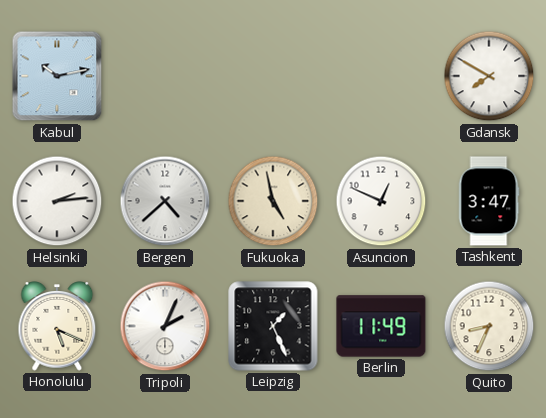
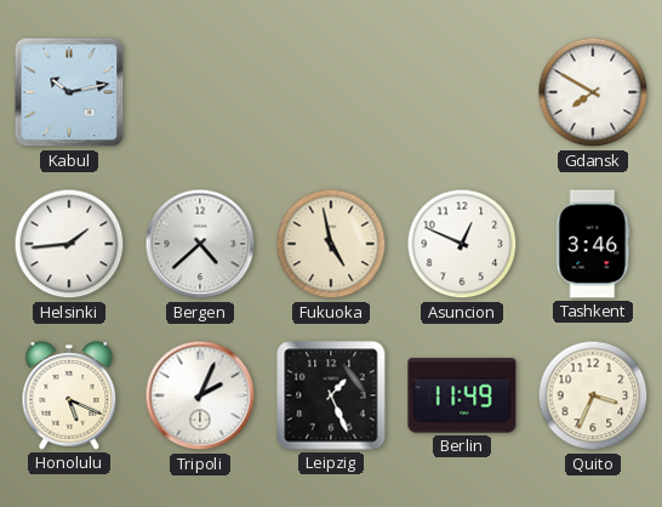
Helsinki: 2:14 -> 1:44 (69, 244)
Tashkent: 3:47 -> 3:46 (593, 244)
Quito: 8:34 -> 3:34 (593, 395)
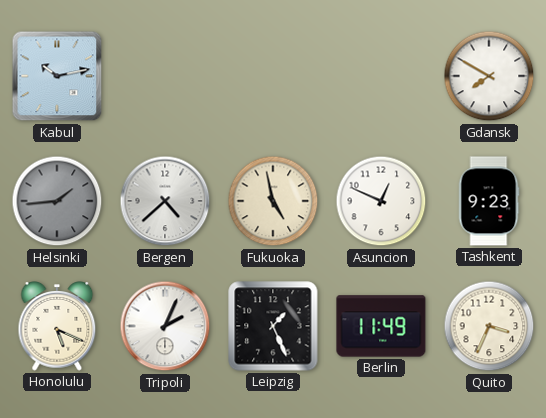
Helsinki dial: white -> grey (57, 201)
Tashkent: 3:46 -> 9:23 (489, 201)
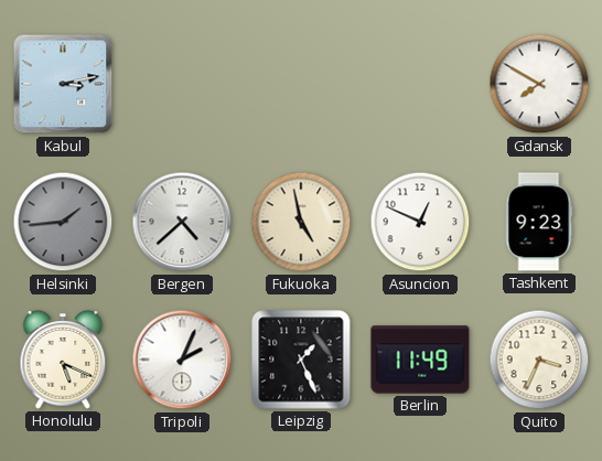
Kabul: 10:13 -> 3:13 (63, 84)
